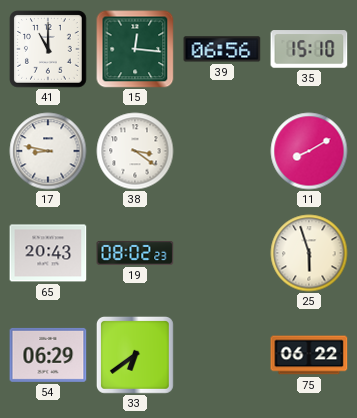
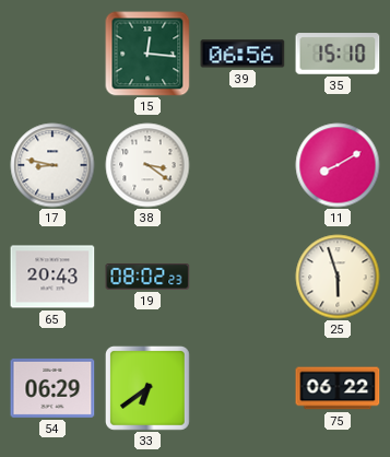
41: 11:00 -> none (48, 49)
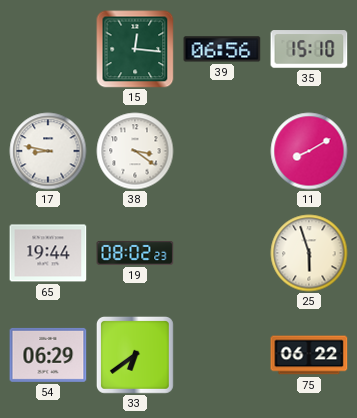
65: 20:43 -> 19:44 (48, 253)
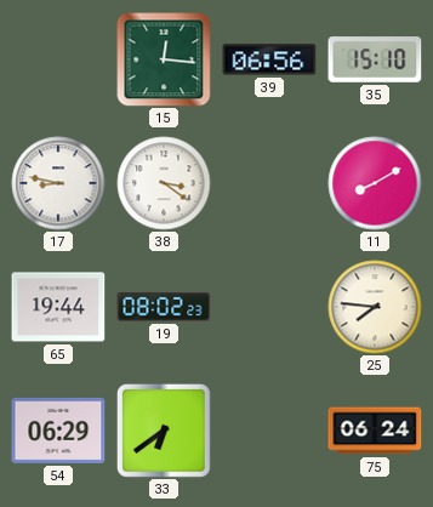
25: 5:57 -> 7:46 (375, 307)
75: 06:22 -> 06:24 (375, 431)
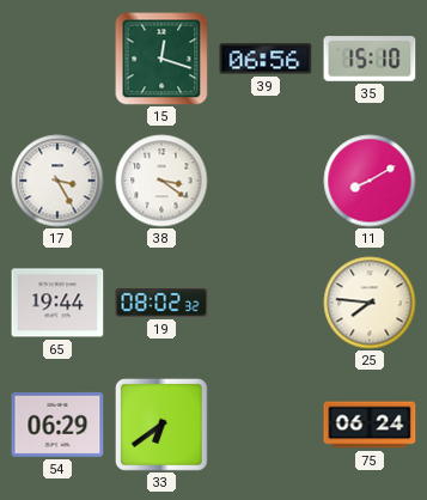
15: 12:16 -> 12:18 (161, 59)
17: 8:47 -> 3:25 (57, 181)
19: 08:02:23 -> 08:02:32 (161, 303)
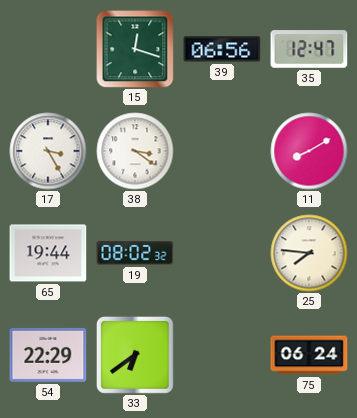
35: 15:10 -> 12:47 (309, 49)
54: 06:29 -> 22:29 (48, 355)
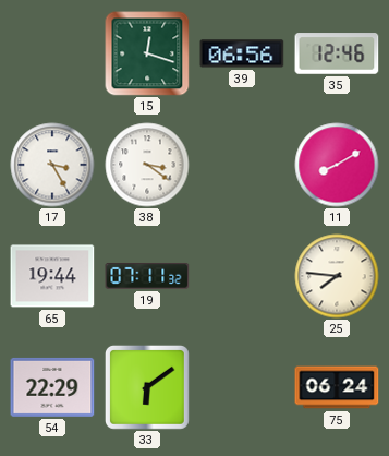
35: 12:47 -> 12:46 (337, 53)
19: 08:02 -> 07:11 (147, 276)
33: 6:39 -> 6:09 (147, 387)
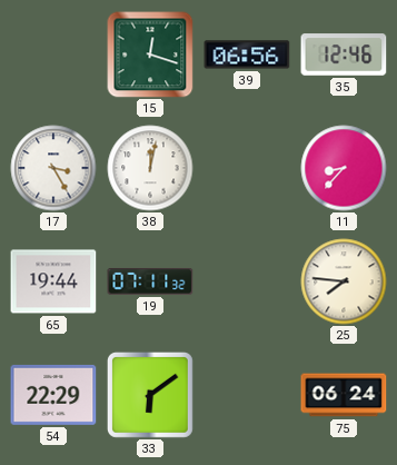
38: 3:21 -> 12:02 (150, 168)
11: 8:10 -> 8:37 (344, 168)
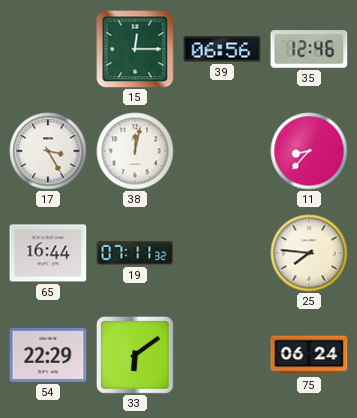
15: 12:18 -> 12:15 (135, 49)
65: 19:44 -> 16:44 (48, 253)
